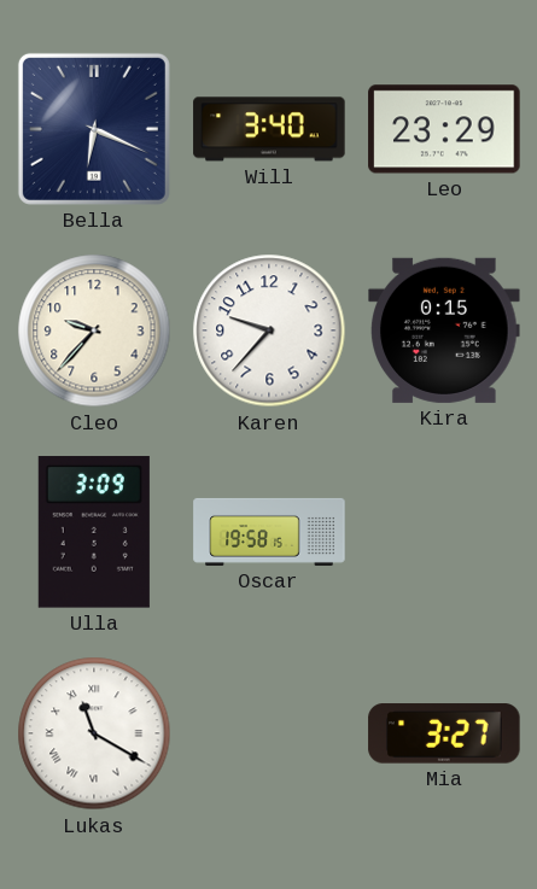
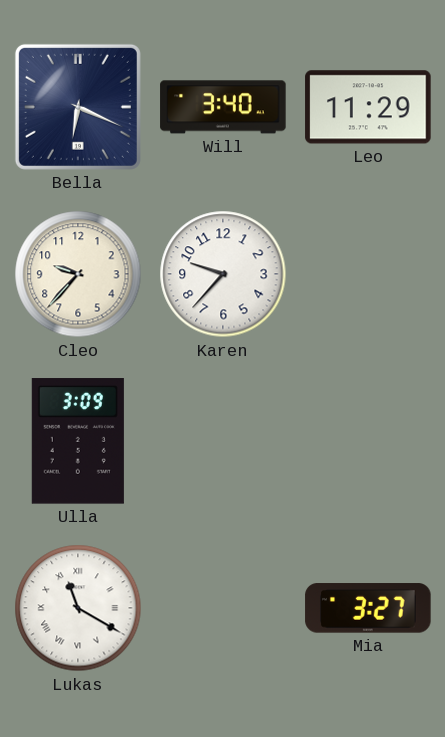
Leo: 23:29 -> 11:29 (368, 107)
Kira: 0:15 -> none (444, 331)
Oscar: 19:58 -> none (269, 532)
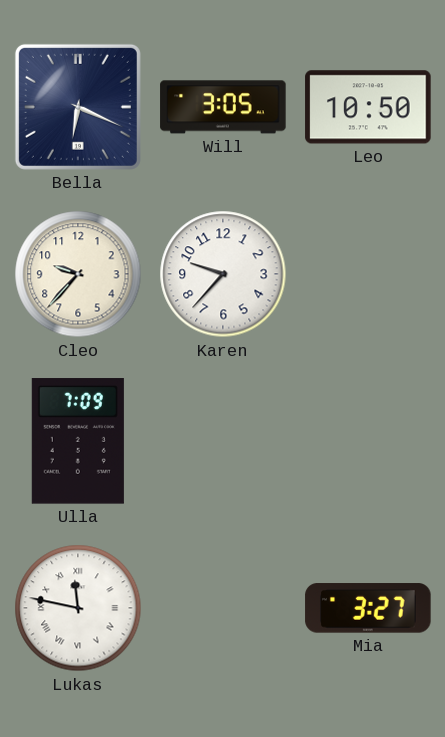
Will: 3:40 -> 3:05 (223, 107)
Leo: 11:29 -> 10:50 (368, 107)
Ulla: 3:09 -> 7:09 (78, 441)
Lukas: 11:20 -> 11:47 (78, 608)
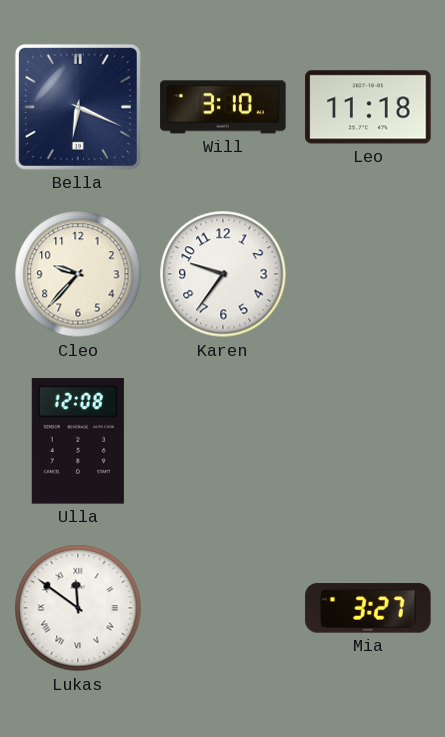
Will: 3:05 -> 3:10 (223, 107)
Leo: 10:50 -> 11:18 (368, 107)
Karen: 9:37 -> 9:36 (223, 274)
Ulla: 7:09 -> 12:08 (78, 441)
Lukas: 11:47 -> 11:51 (78, 608)
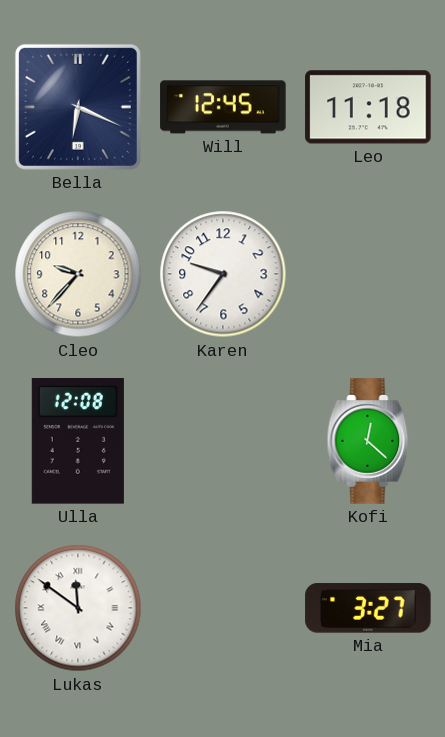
Will: 3:10 -> 12:45 (223, 107)
Kofi: none -> 12:22 (368, 441)
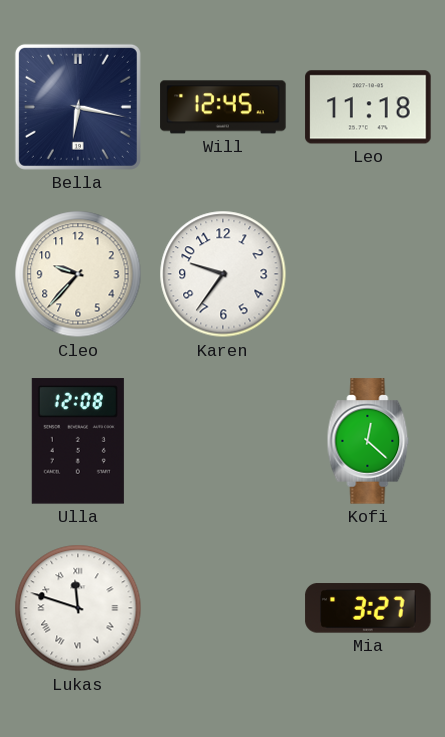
Bella: 6:19 -> 6:17 (78, 107)
Lukas: 11:51 -> 11:48 (78, 608)
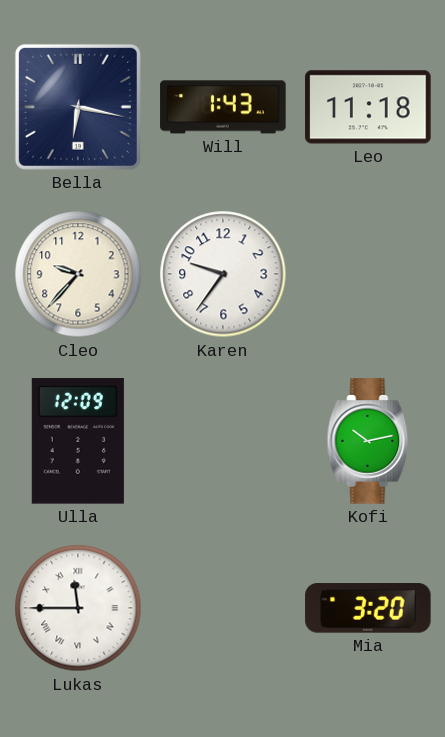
Will: 12:45 -> 1:43 (223, 107)
Ulla: 12:08 -> 12:09 (78, 441)
Kofi: 12:22 -> 10:13 (368, 441)
Lukas: 11:48 -> 11:45 (78, 608)
Mia: 3:27 -> 3:20 (368, 608)
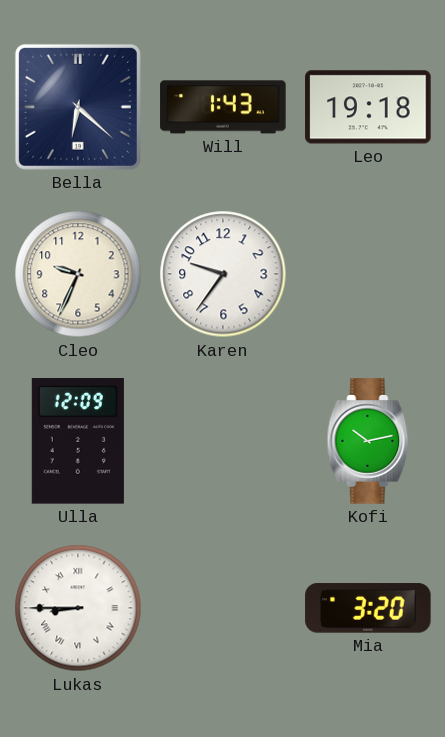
Bella: 6:17 -> 6:22 (78, 107)
Leo: 11:18 -> 19:18 (368, 107)
Cleo: 9:37 -> 9:34 (78, 274)
Lukas: 11:45 -> 8:45 (78, 608)
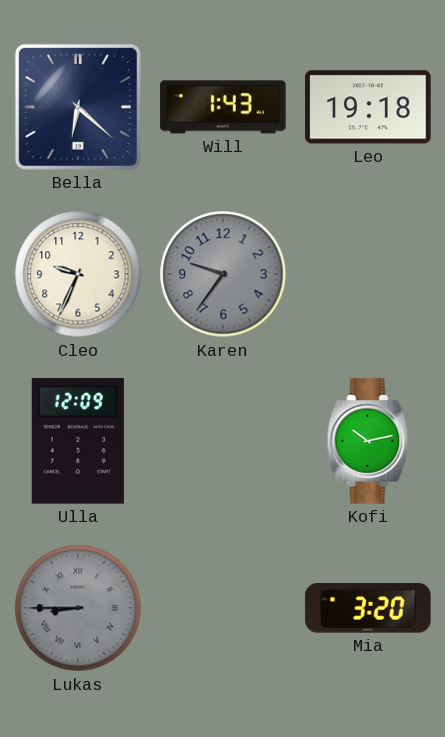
Karen dial: white -> grey (223, 274)
Lukas dial: white -> grey (78, 608)
